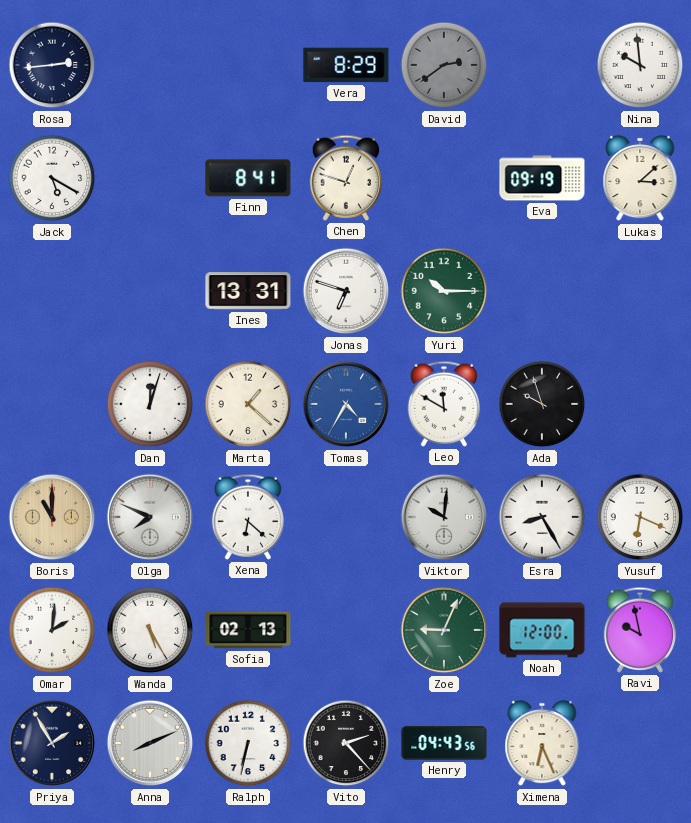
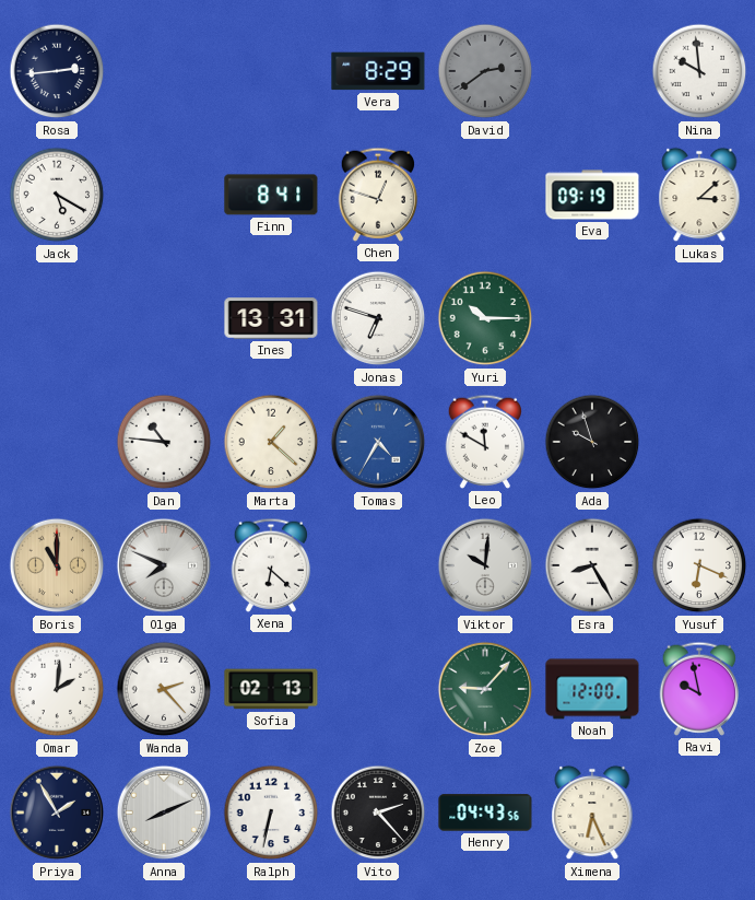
Dan: 12:03 -> 10:46 (164, 442)
Wanda: 5:25 -> 2:23 (164, 689)
Zoe: 9:04 -> 9:07 (485, 689)
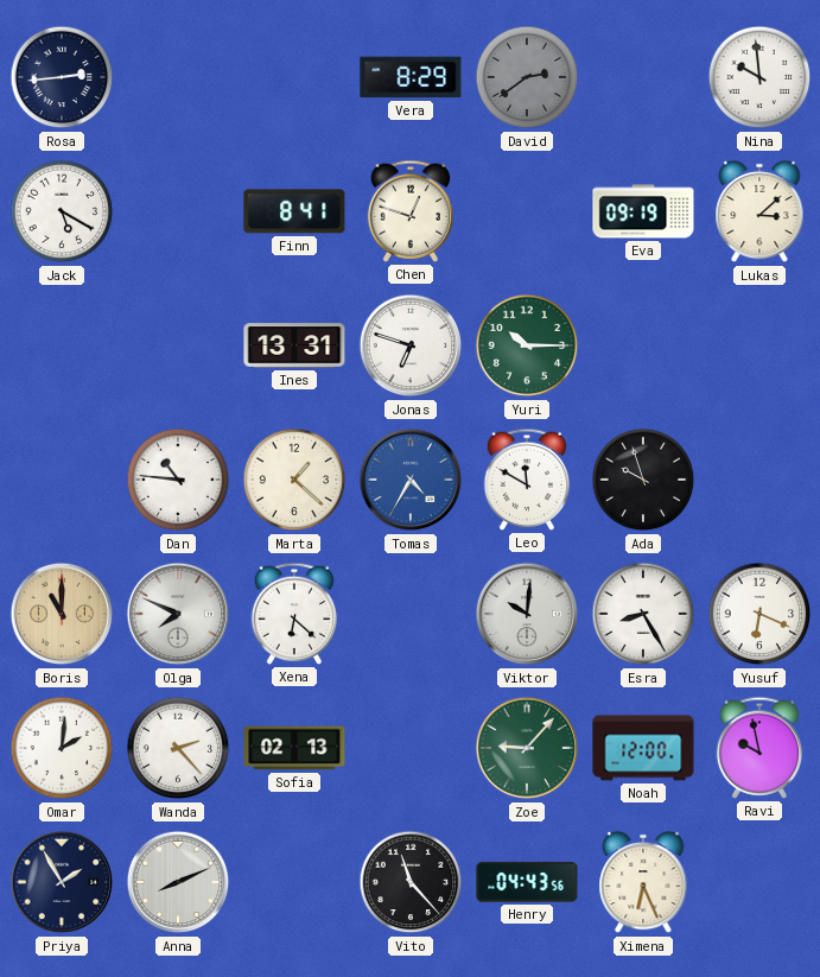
Ralph: 6:32 -> none (271, 813)
Vito: 2:23 -> 11:23 (411, 882)
